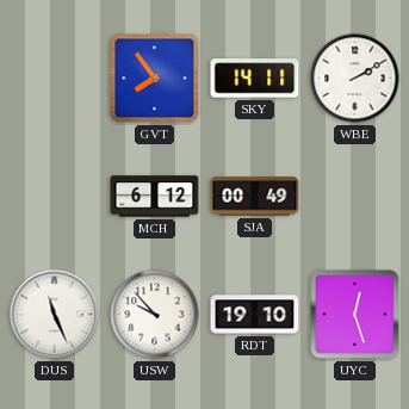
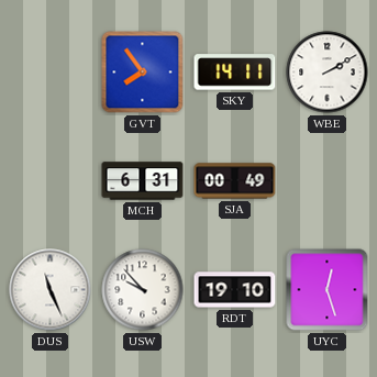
MCH: 6:12 -> 6:31 (143, 181)
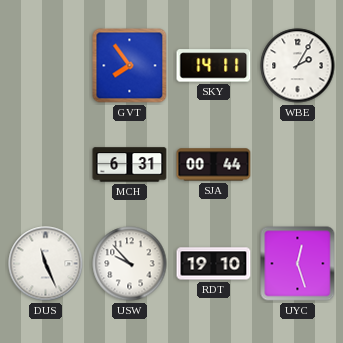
WBE: 2:10 -> 2:05 (298, 66)
SJA: 00:49 -> 00:44 (214, 165)
